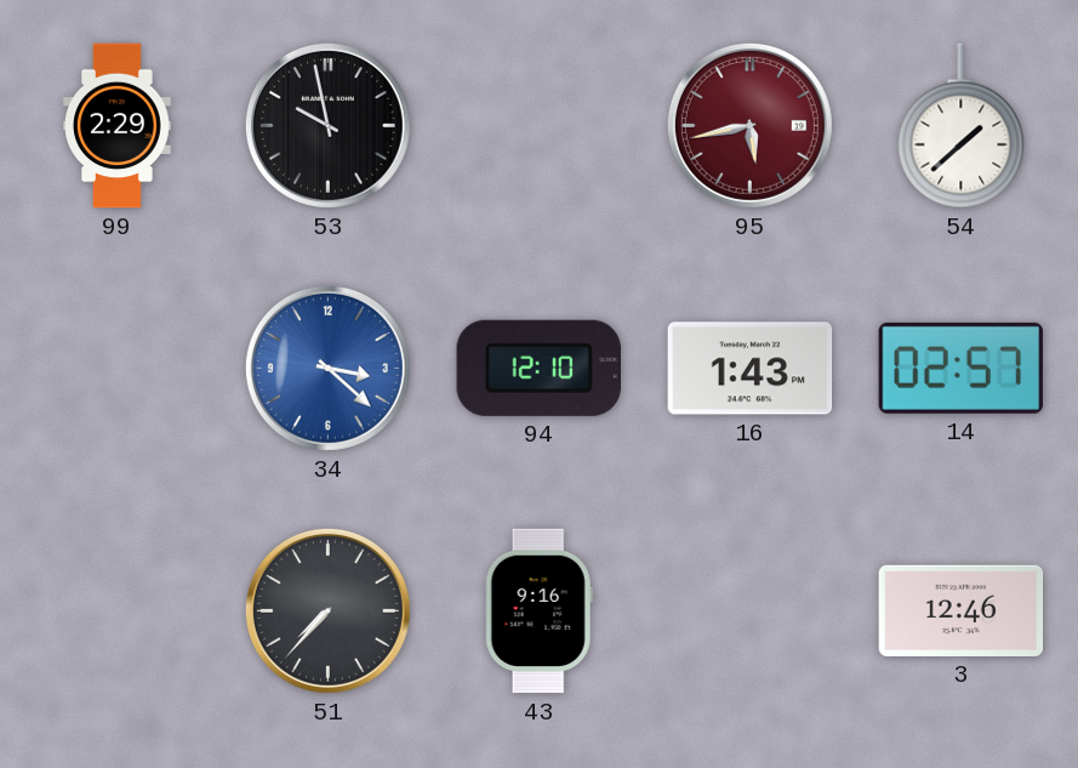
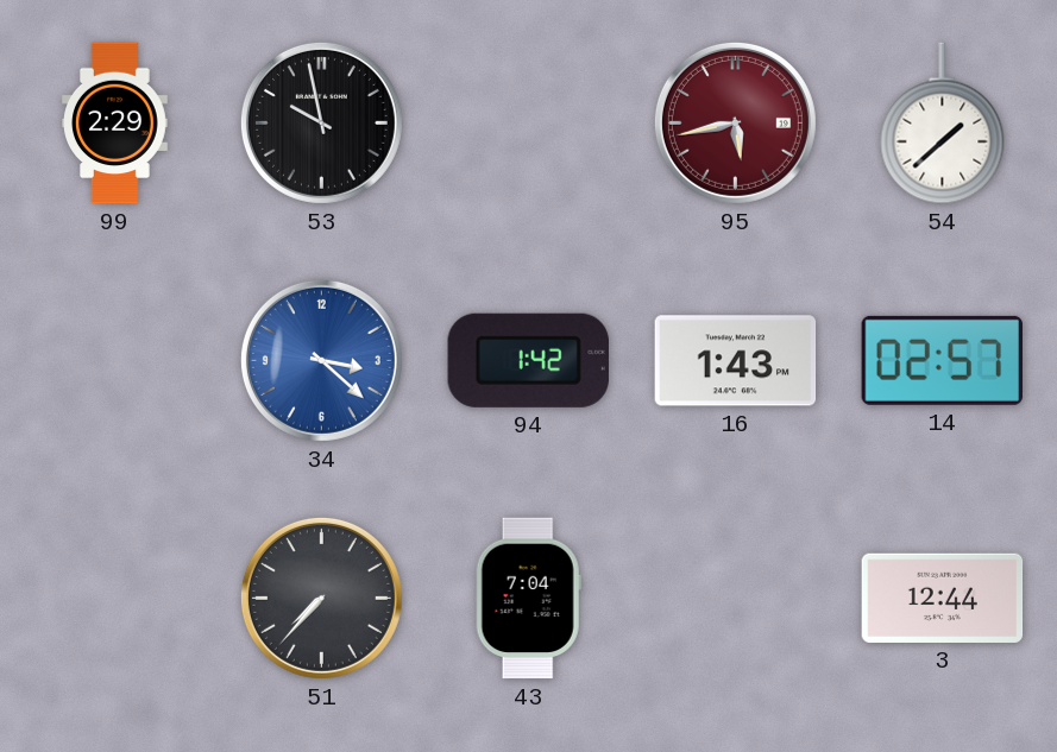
94: 12:10 -> 1:42 (528, 360)
43: 9:16 -> 7:04 (528, 599)
3: 12:46 -> 12:44 (943, 598)
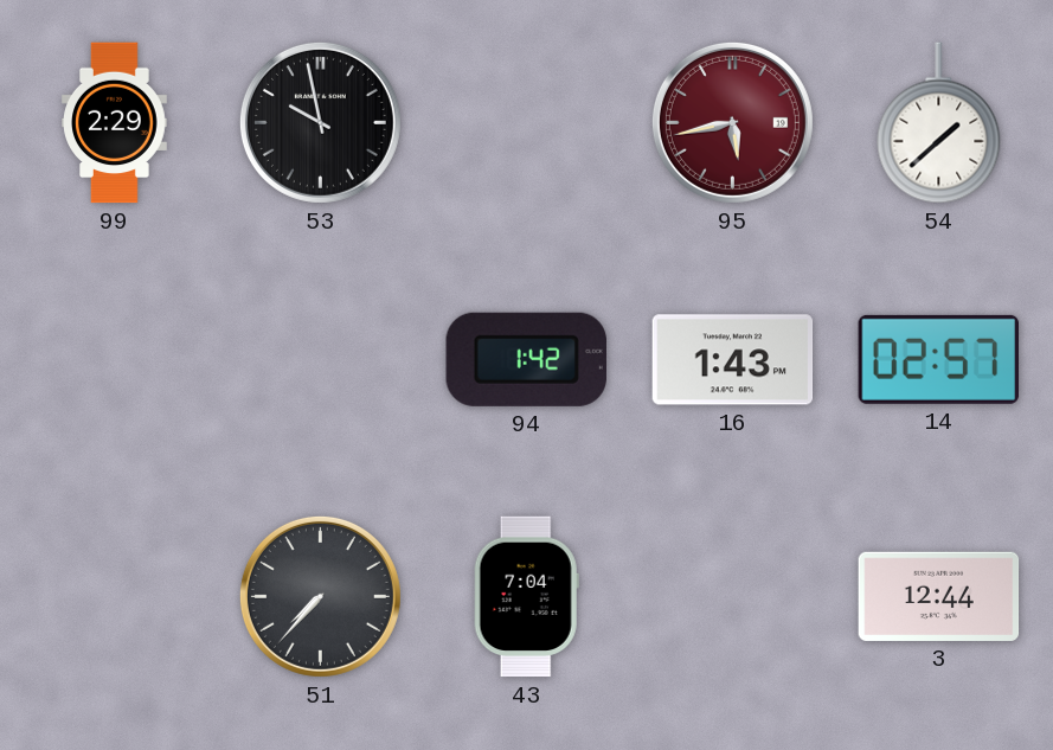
34: 3:22 -> none (321, 360)
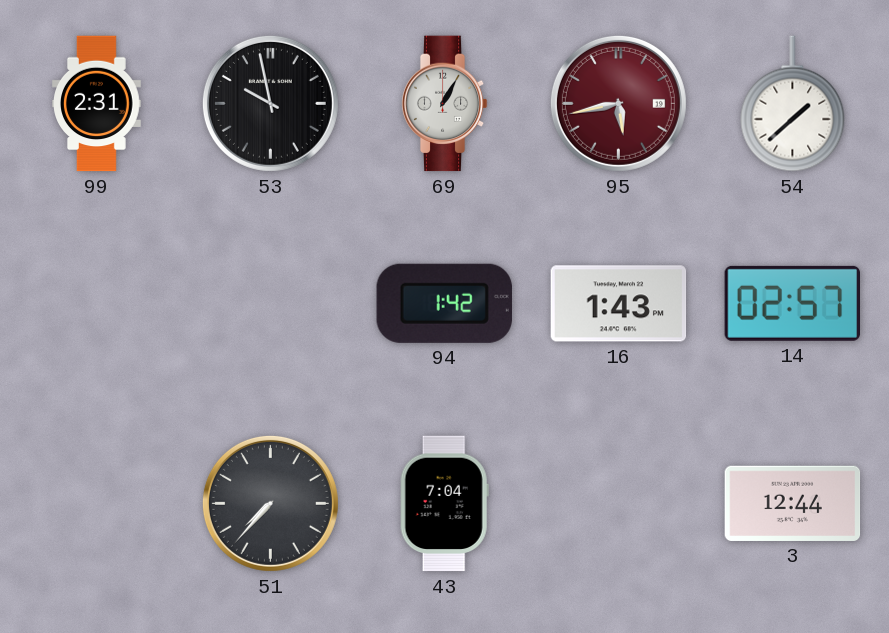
99: 2:29 -> 2:31 (97, 104)
69: none -> 1:05 (444, 104)
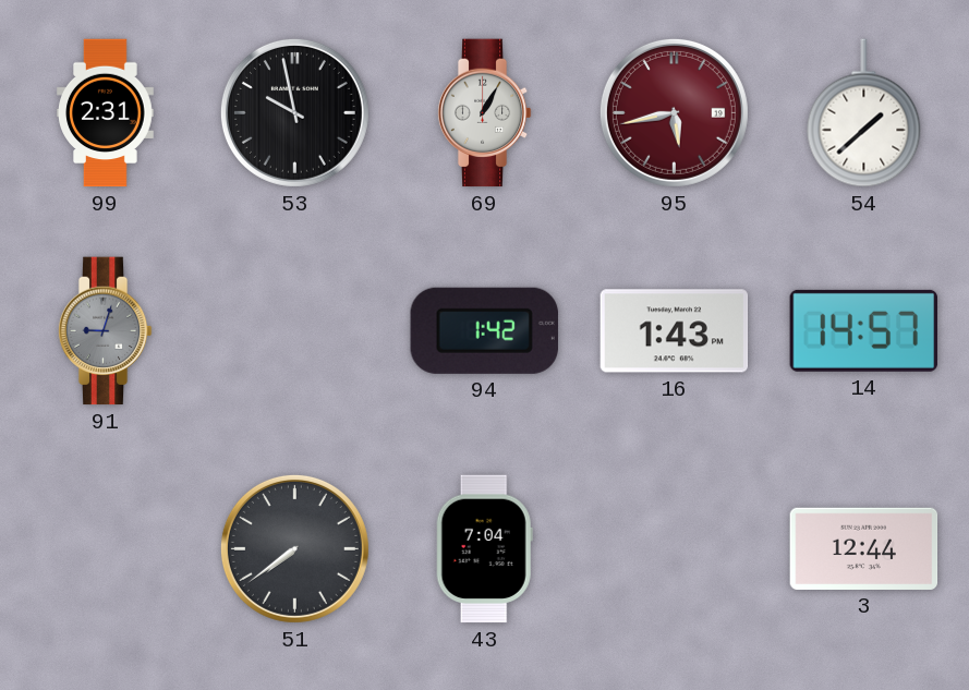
91: none -> 9:03 (105, 331)
14: 02:57 -> 14:57 (864, 330)
51: 7:37 -> 7:39 (294, 548)
